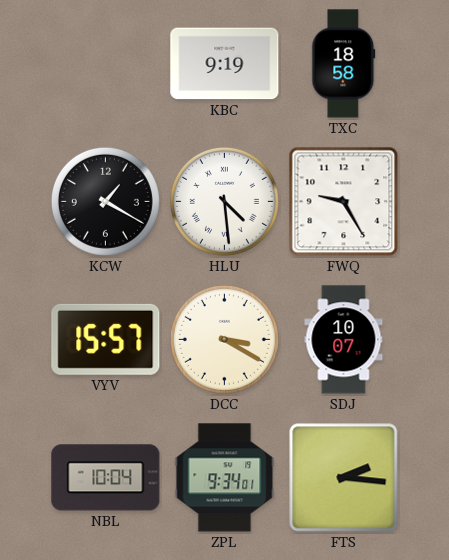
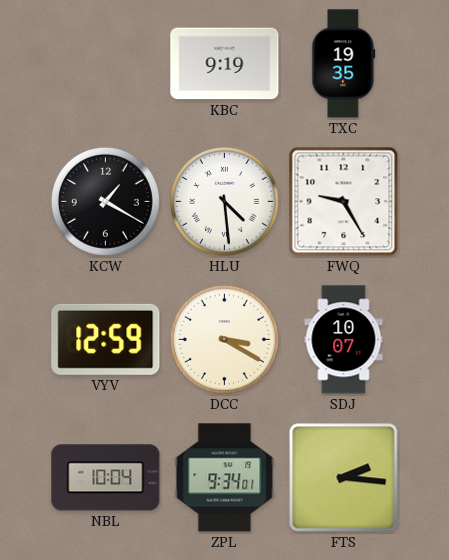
TXC: 18:58 -> 19:35 (344, 64)
VYV: 15:57 -> 12:59 (106, 339)
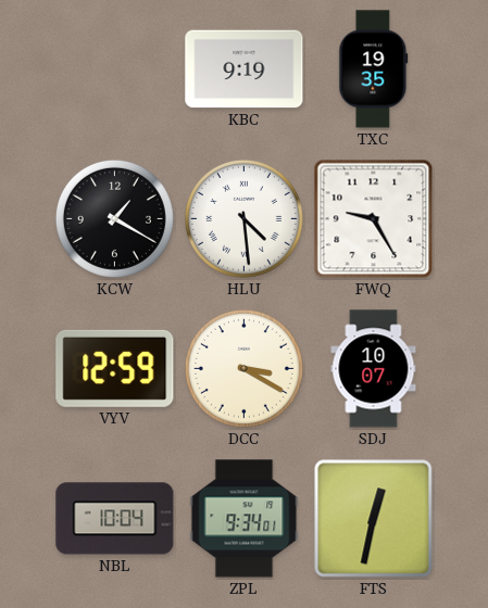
FTS: 2:16 -> 12:32 (374, 519)
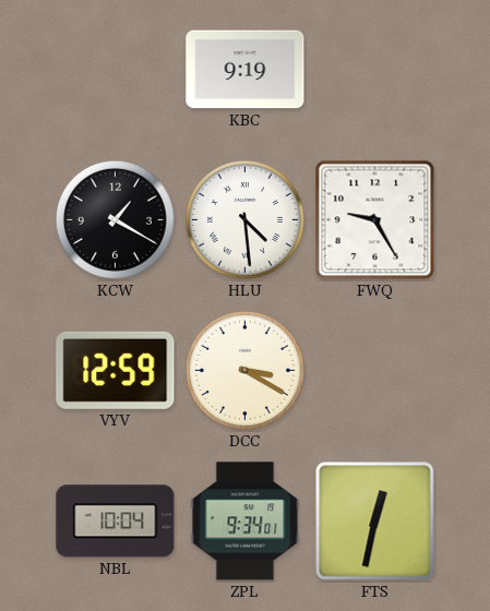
TXC: 19:35 -> none (374, 69)
SDJ: 10:07 -> none (374, 369)
